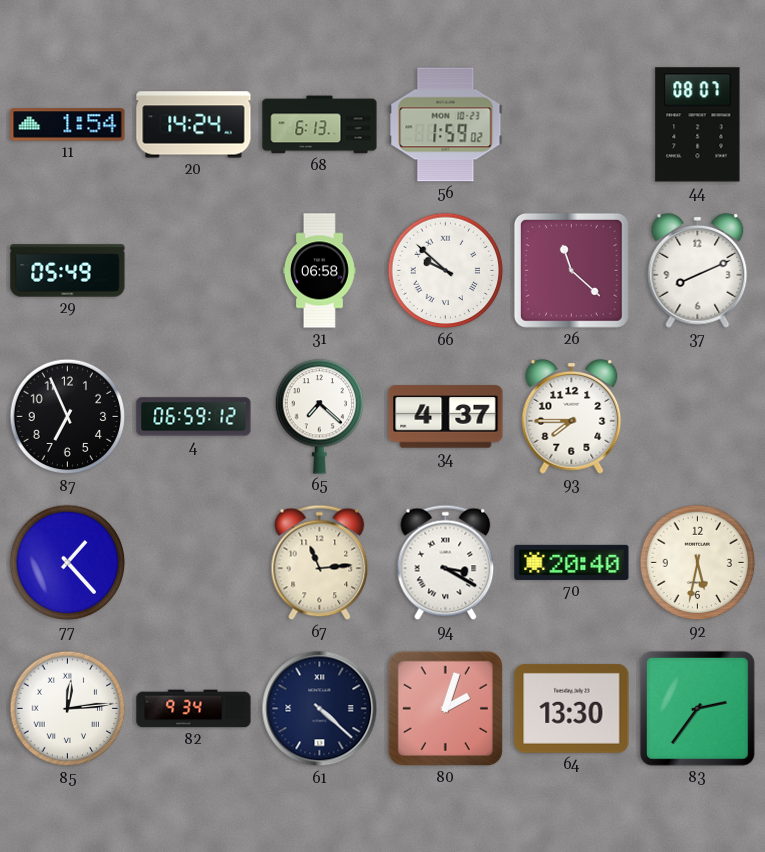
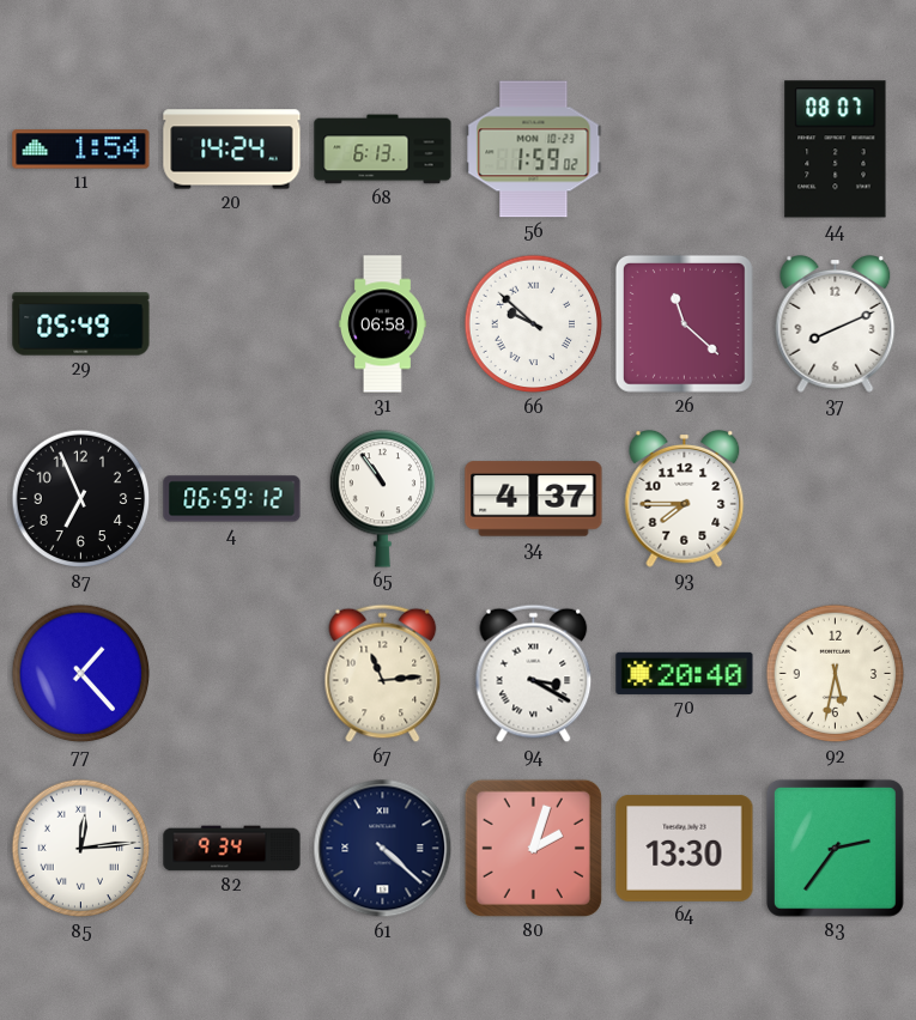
65: 7:22 -> 10:54 (382, 499)
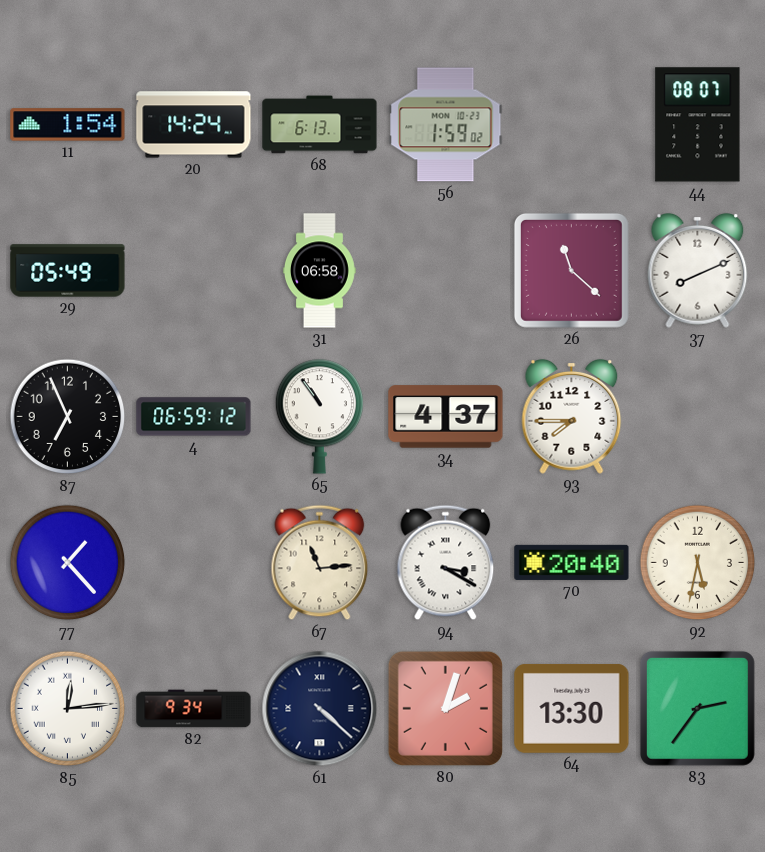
66: 9:52 -> none (534, 324)
